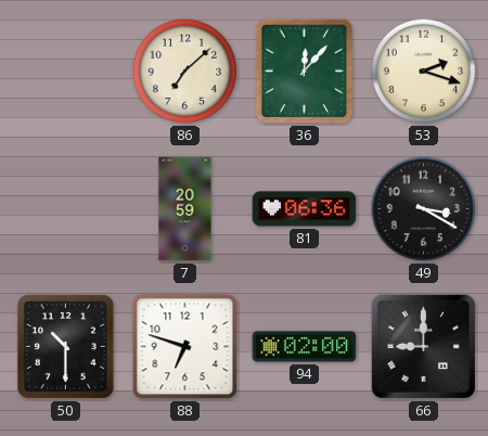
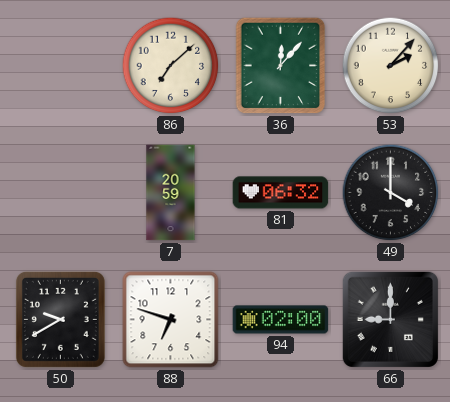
53: 2:18 -> 2:07 (391, 66)
81: 06:36 -> 06:32 (281, 193)
49: 3:20 -> 4:00 (391, 193)
50: 10:30 -> 9:40 (60, 319)
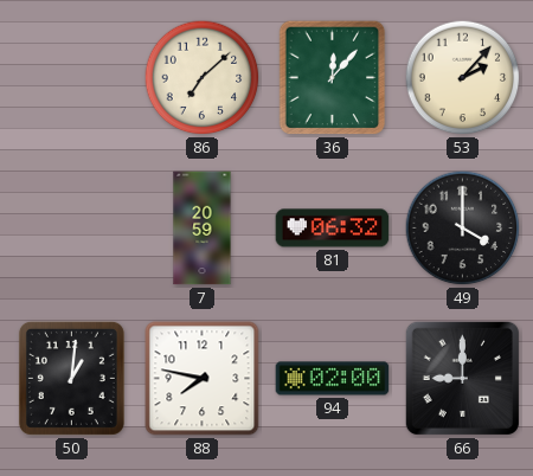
50: 9:40 -> 1:01 (71, 378)
88: 6:48 -> 7:47 (203, 379)
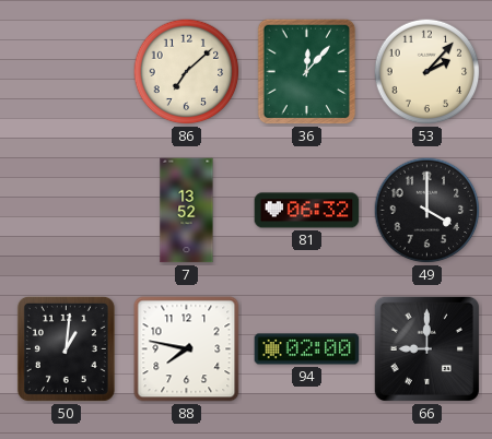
7: 20:59 -> 13:52 (187, 211)
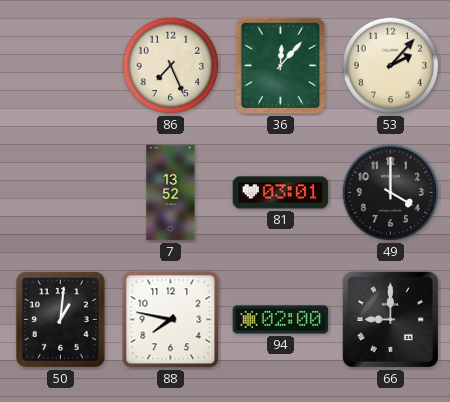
86: 7:08 -> 7:26 (171, 66)
81: 06:32 -> 03:01 (281, 193)
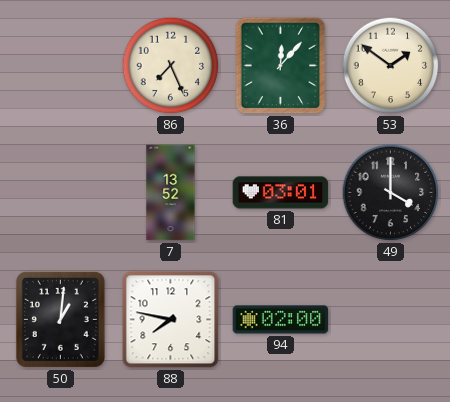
53: 2:07 -> 1:51 (391, 66)
66: 9:00 -> none (390, 319)
